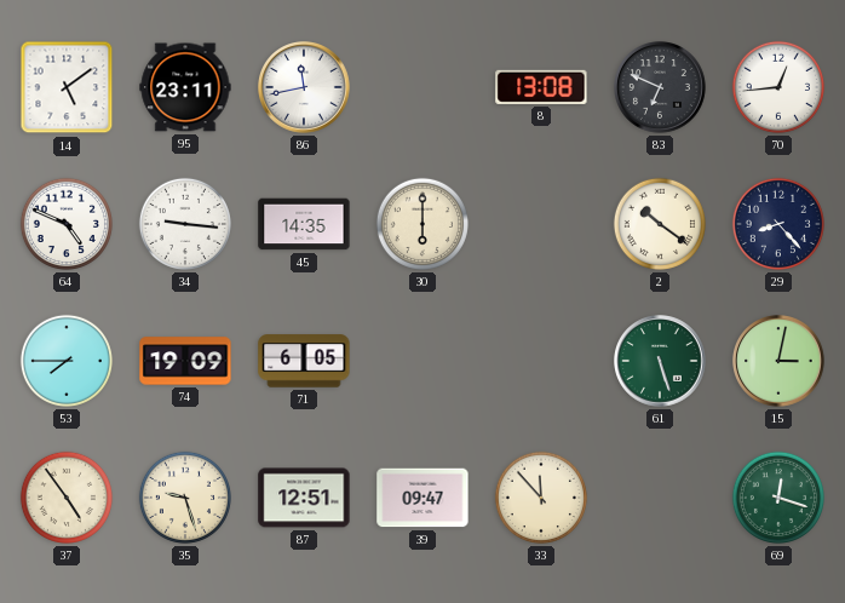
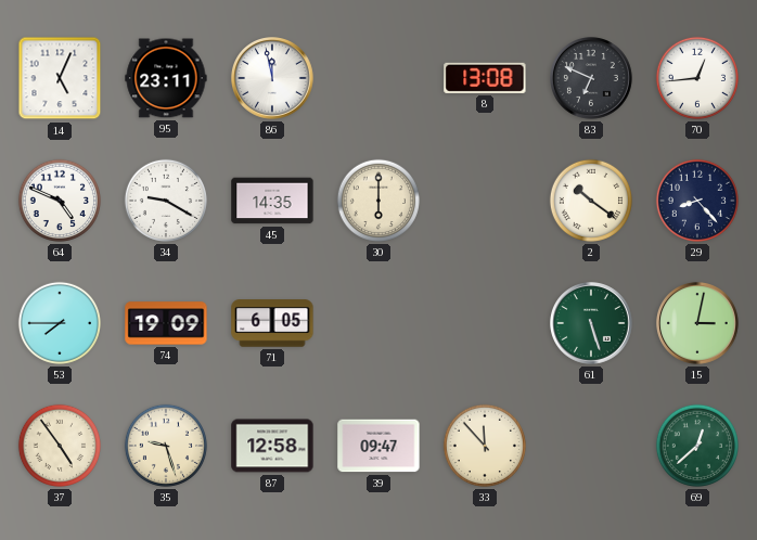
14: 5:09 -> 5:04 (60, 78)
86: 11:43 -> 11:58 (273, 79)
34: 9:16 -> 9:20 (166, 201)
87: 12:51 -> 12:58 (272, 446)
69: 12:18 -> 12:38 (697, 446)
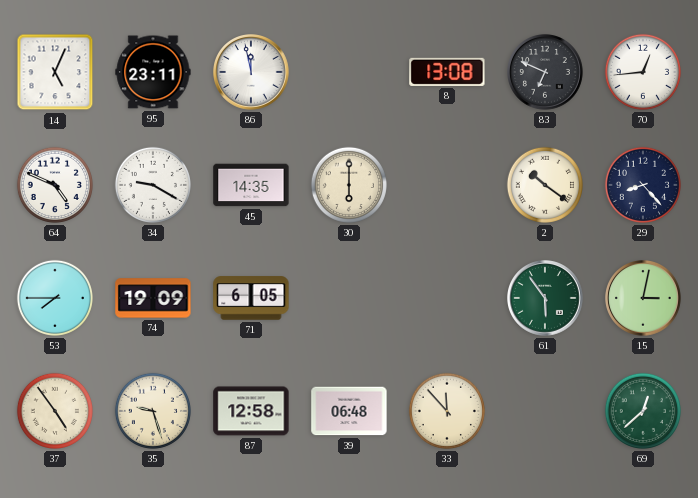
61: 5:27 -> 5:54 (546, 299)
39: 09:47 -> 06:48 (349, 411)
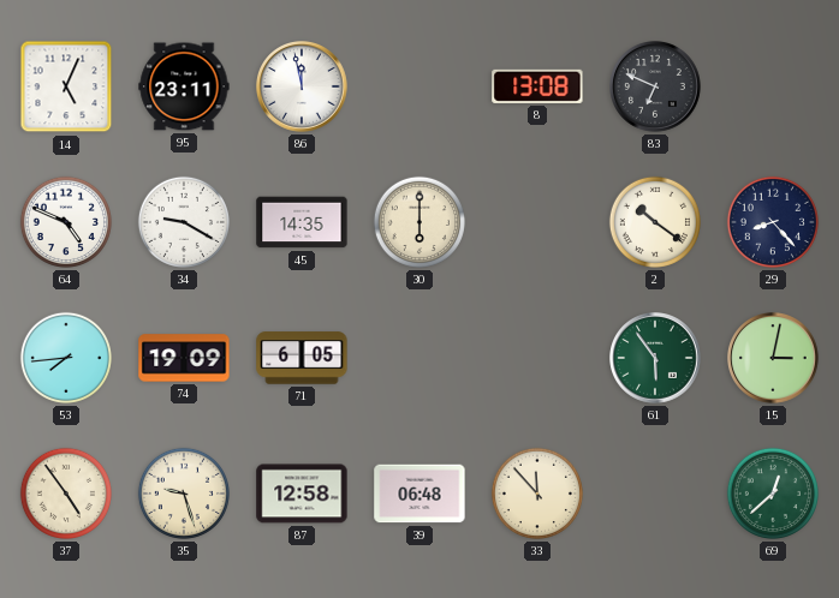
70: 12:44 -> none (643, 72)
53: 7:45 -> 7:44 (66, 358)
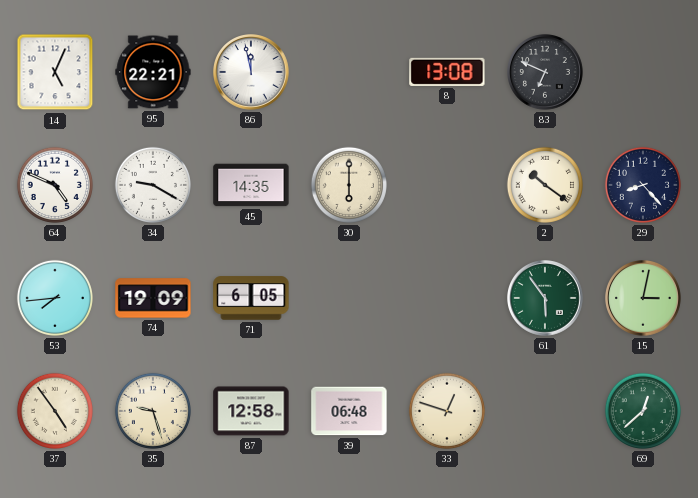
95: 23:11 -> 22:21 (153, 72)
33: 11:53 -> 12:48 (447, 411)
